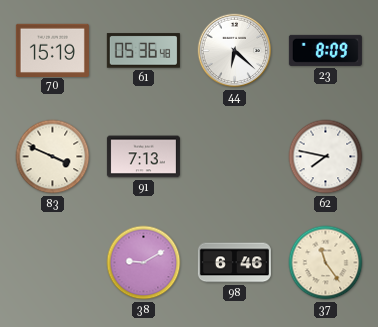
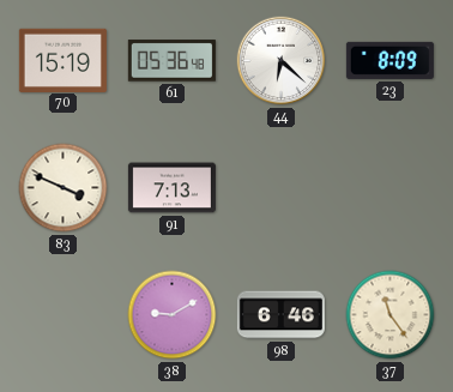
62: 7:47 -> none (326, 157)
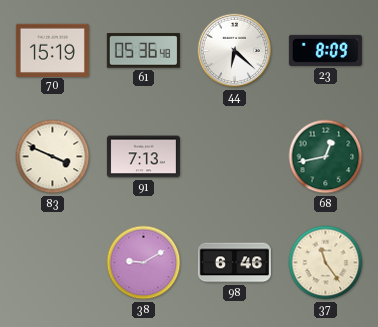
68: none -> 12:43 (326, 157)
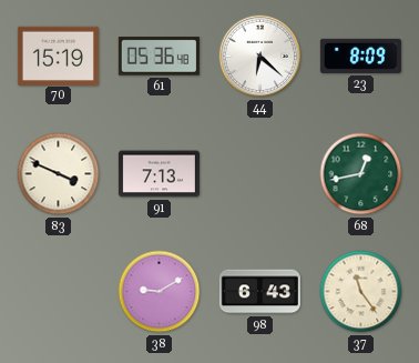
98: 6:46 -> 6:43 (259, 292)
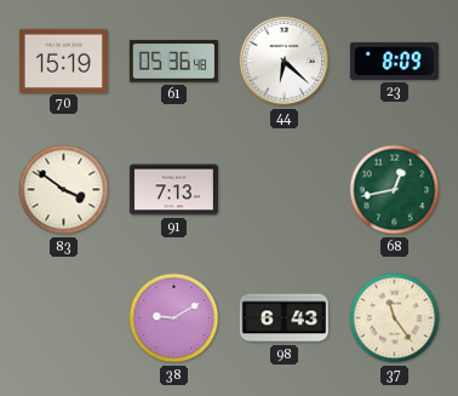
83: 3:49 -> 3:51 (64, 190)
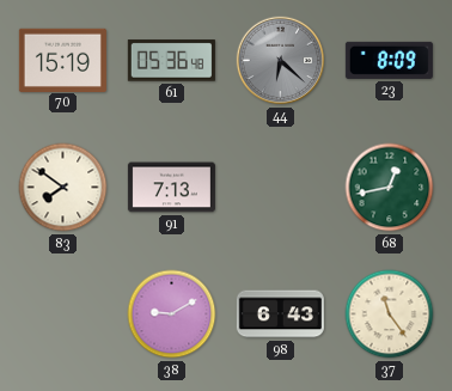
44 dial: white -> grey (281, 61)
83: 3:51 -> 7:51 (63, 188)
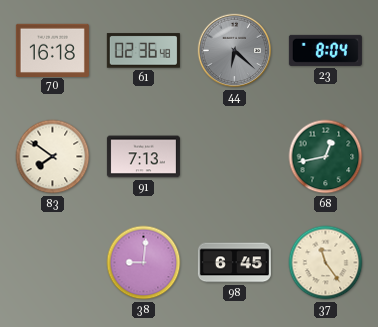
70: 15:19 -> 16:18 (52, 50)
61: 05:36 -> 02:36 (143, 51)
23: 8:09 -> 8:04 (325, 50)
38: 9:10 -> 9:01 (144, 263)
98: 6:43 -> 6:45 (234, 263)
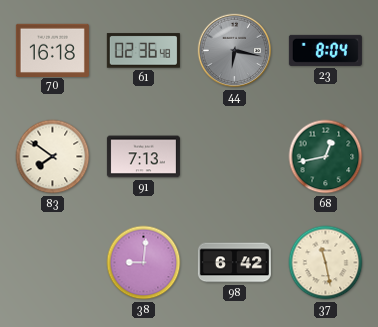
44: 6:22 -> 6:17 (235, 51)
98: 6:45 -> 6:42 (234, 263)
37: 11:24 -> 11:28 (326, 263)
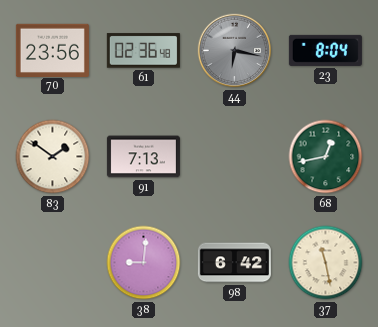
70: 16:18 -> 23:56 (52, 50)
83: 7:51 -> 1:51 (53, 157)
